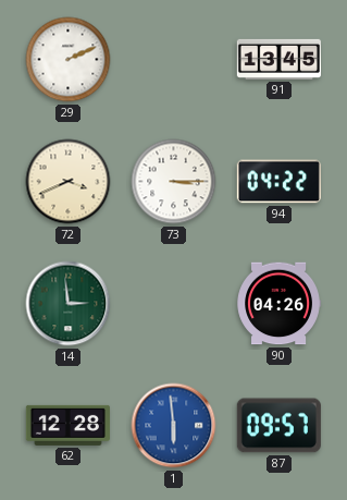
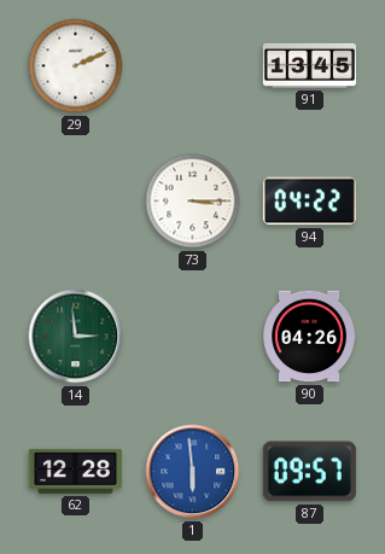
72: 3:41 -> none (69, 182)
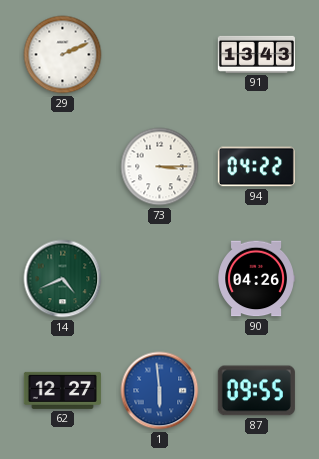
91: 13:45 -> 13:43 (256, 54)
14: 2:59 -> 4:41 (63, 279)
62: 12:28 -> 12:27 (62, 390)
87: 09:57 -> 09:55 (256, 391)
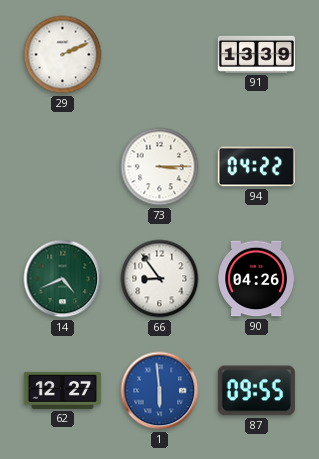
91: 13:43 -> 13:39 (256, 54)
66: none -> 8:54 (160, 279)
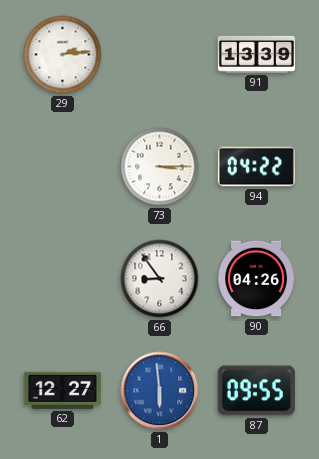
29: 2:11 -> 2:14 (63, 55)
14: 4:41 -> none (63, 279)
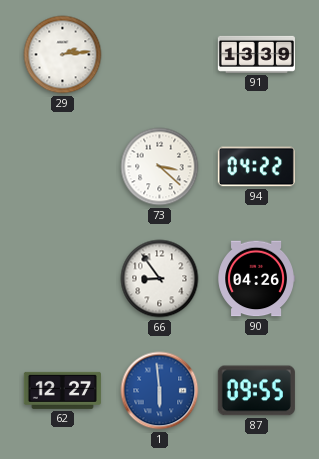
73: 3:15 -> 3:22 (160, 167)
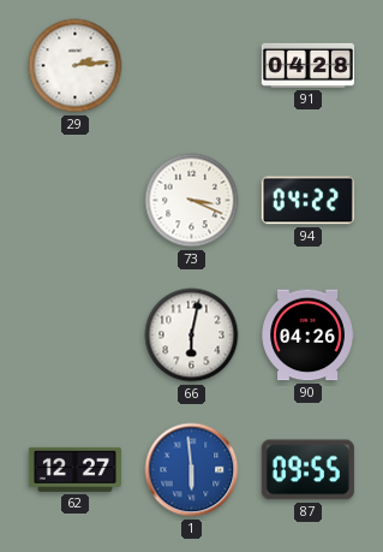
91: 13:39 -> 04:28 (307, 65)
73: 3:22 -> 3:19 (192, 201)
66: 8:54 -> 6:02 (192, 336)
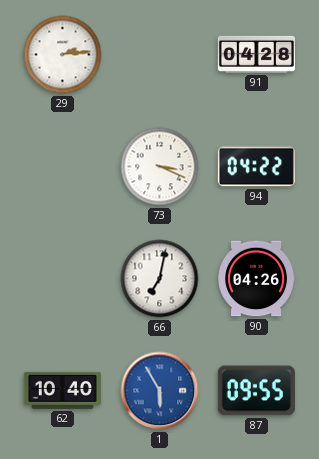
66: 6:02 -> 7:02 (160, 279)
62: 12:27 -> 10:40 (62, 390)
1: 5:59 -> 5:55 (160, 391)
